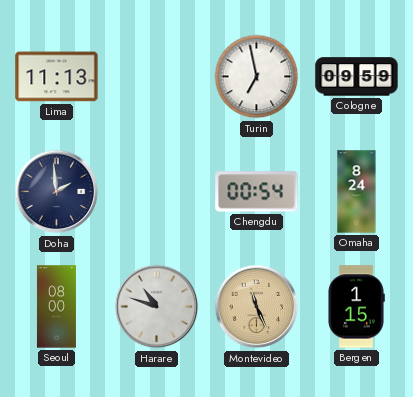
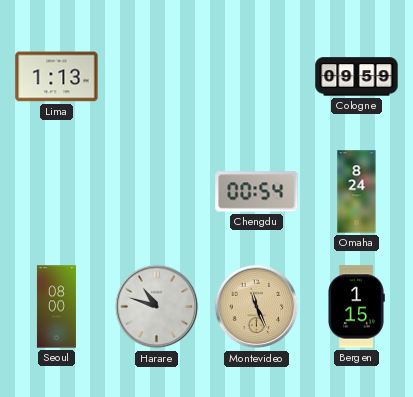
Lima: 11:13 -> 1:13 (57, 77)
Turin: 6:58 -> none (257, 77)
Doha: 1:59 -> none (57, 192)
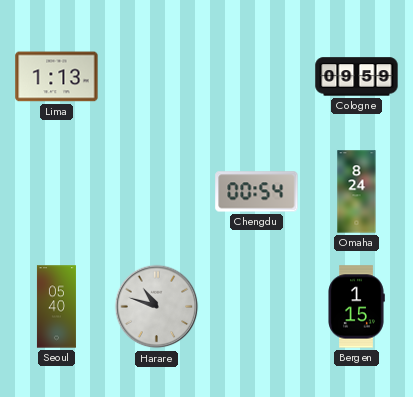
Seoul: 08:00 -> 05:40 (56, 307)
Montevideo: 11:26 -> none (257, 307)
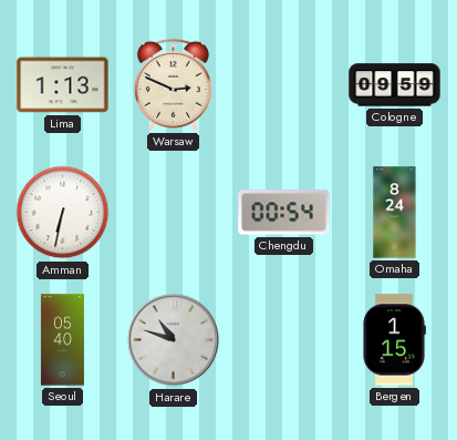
Warsaw: none -> 2:49 (173, 84)
Amman: none -> 6:32 (63, 213)
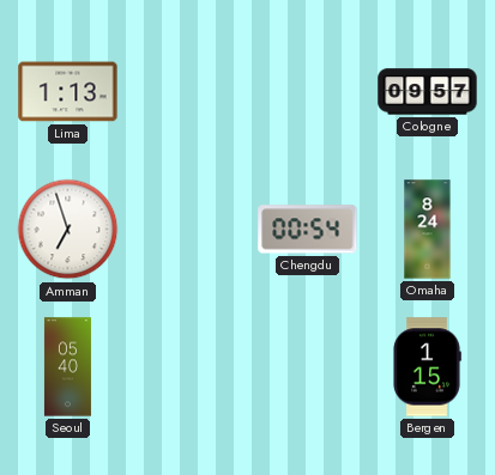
Warsaw: 2:49 -> none (173, 84)
Cologne: 09:59 -> 09:57 (428, 92)
Amman: 6:32 -> 6:57 (68, 230)
Harare: 10:48 -> none (174, 340)
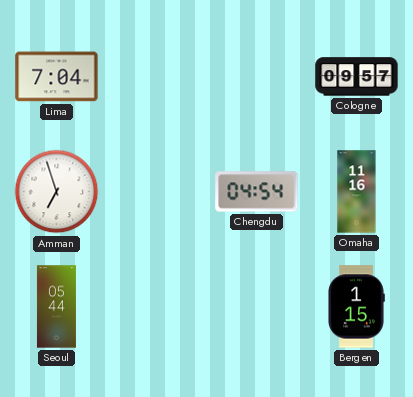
Lima: 1:13 -> 7:04 (57, 77)
Chengdu: 00:54 -> 04:54 (257, 192)
Omaha: 8:24 -> 11:16 (357, 192)
Seoul: 05:40 -> 05:44 (56, 307)
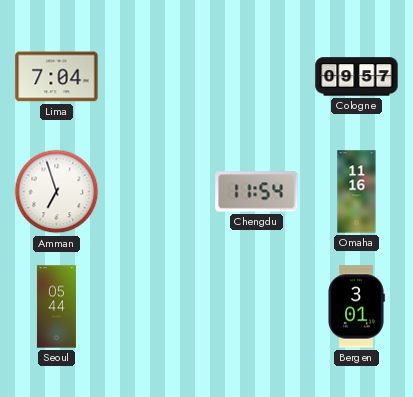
Chengdu: 04:54 -> 11:54 (257, 192)
Bergen: 1:15 -> 3:01 (356, 307)
